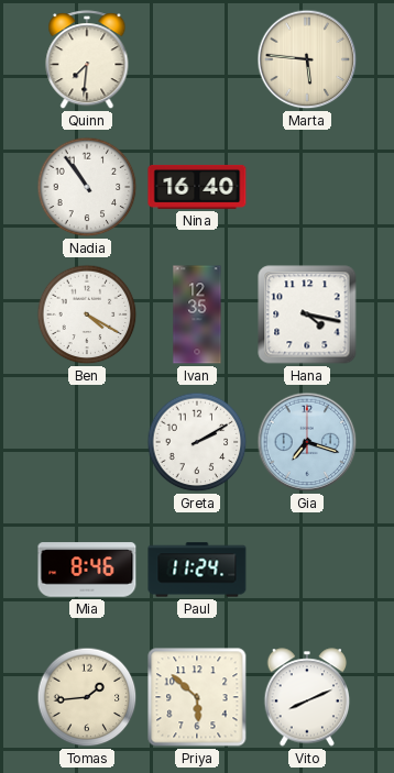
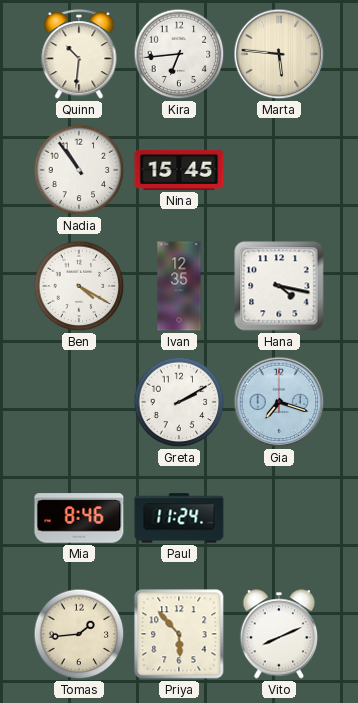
Quinn: 7:31 -> 10:31 (79, 55)
Kira: none -> 6:44 (179, 54)
Nina: 16:40 -> 15:45 (179, 170)
Priya: 5:52 -> 5:53 (179, 634)
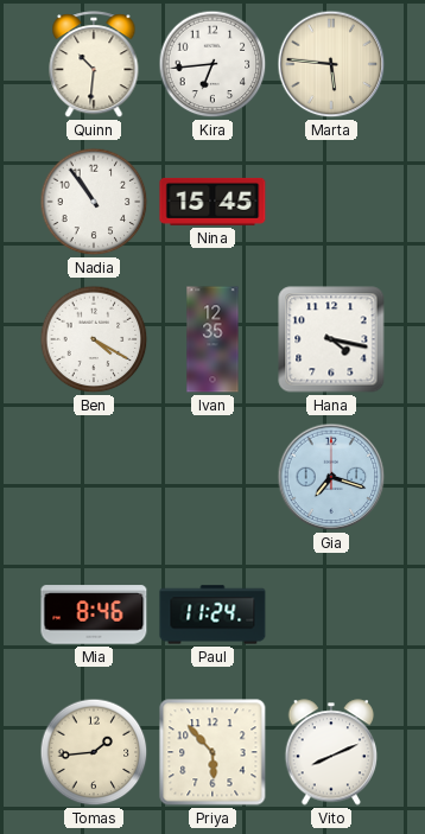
Greta: 2:10 -> none (179, 402)
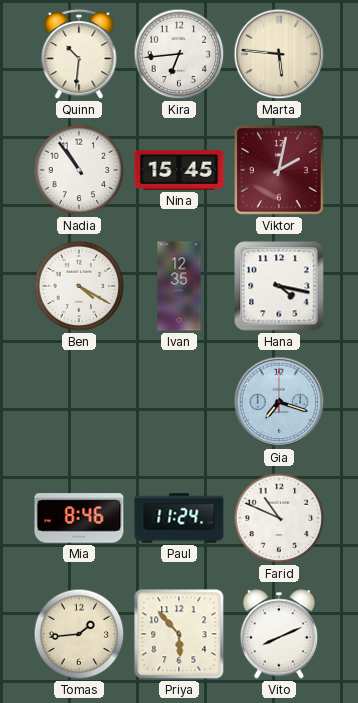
Viktor: none -> 2:02 (279, 170)
Farid: none -> 10:49 (279, 518)
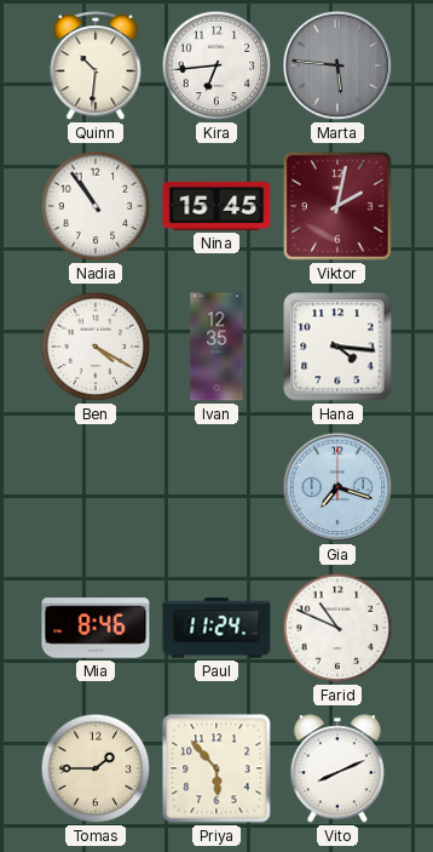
Marta dial: cream -> grey (337, 65)
Hana: 4:17 -> 4:16 (337, 347)
Tomas: 1:44 -> 1:45 (96, 768)
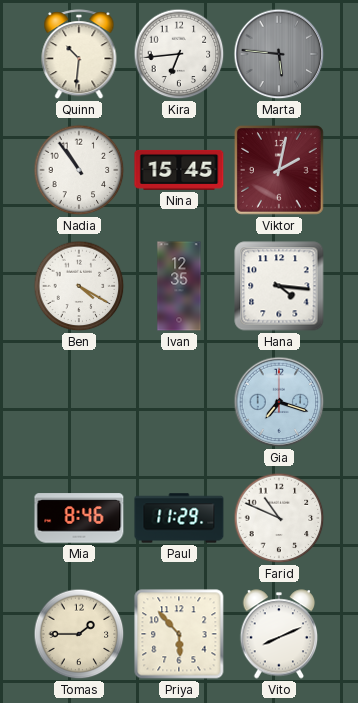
Paul: 11:24 -> 11:29 (179, 518)
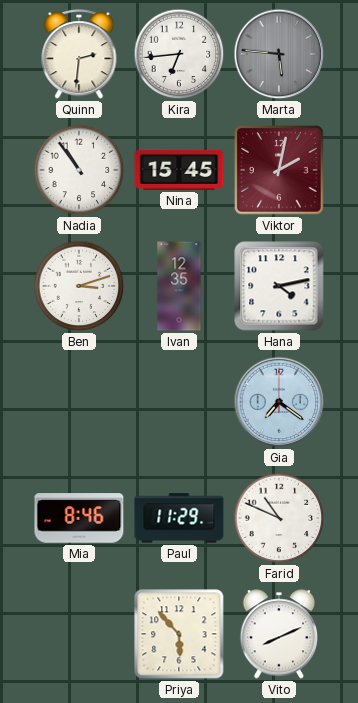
Quinn: 10:31 -> 2:31 (79, 55)
Ben: 4:20 -> 3:12 (79, 286)
Hana: 4:16 -> 4:13 (279, 286)
Gia: 7:18 -> 7:21 (279, 402)
Tomas: 1:45 -> none (79, 634)
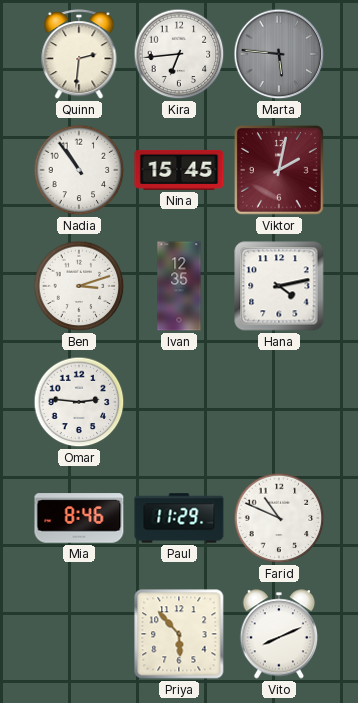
Omar: none -> 2:46 (79, 402)
Gia: 7:21 -> none (279, 402)
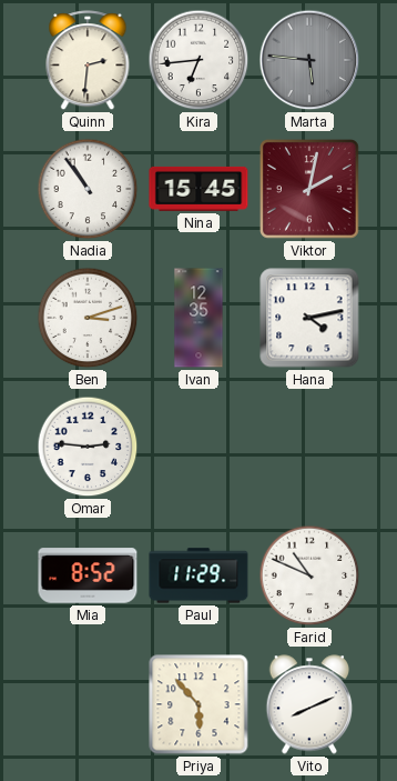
Mia: 8:46 -> 8:52 (88, 575)
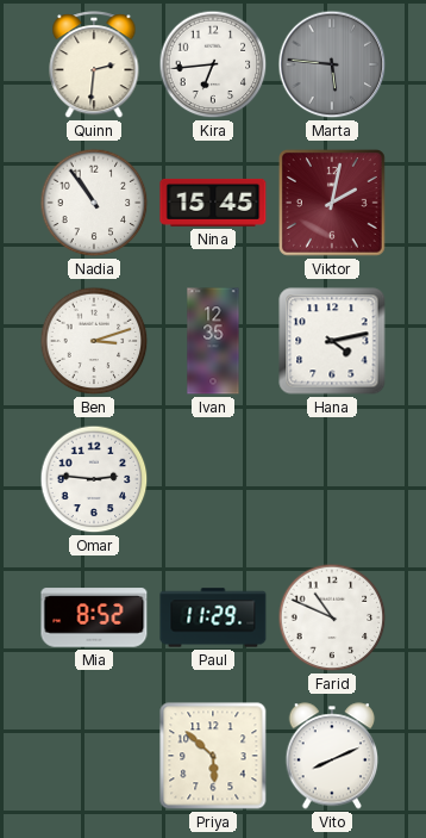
Priya: 5:53 -> 5:52 (213, 756)
